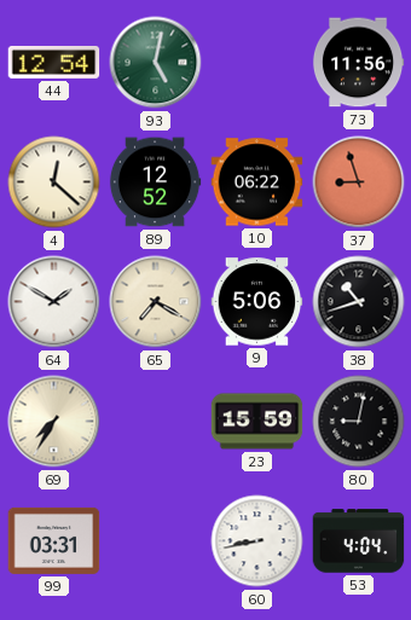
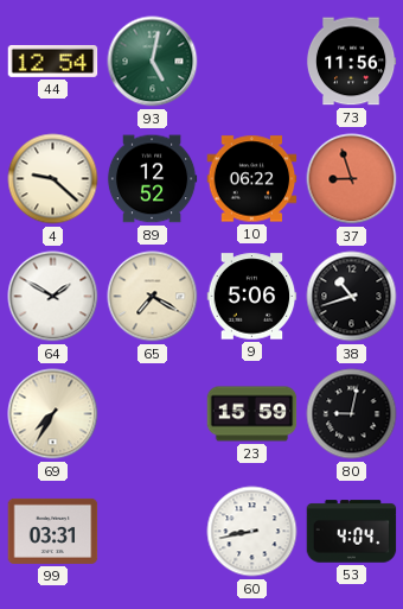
4: 12:22 -> 9:22 (53, 179)
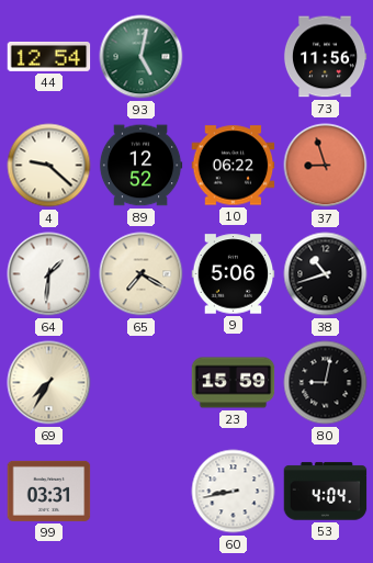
64: 1:50 -> 1:31 (49, 274)
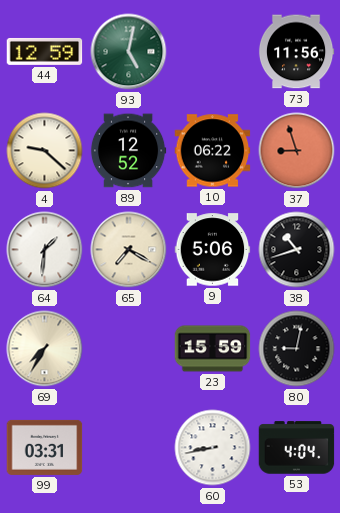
44: 12:54 -> 12:59 (45, 51)
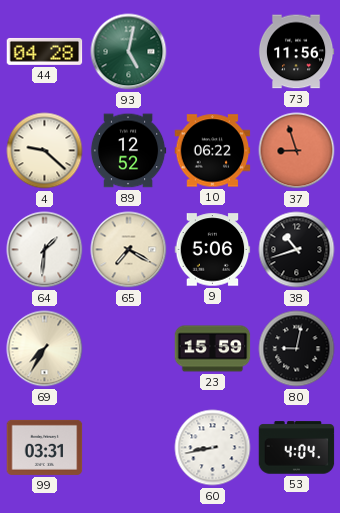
44: 12:59 -> 04:28 (45, 51)
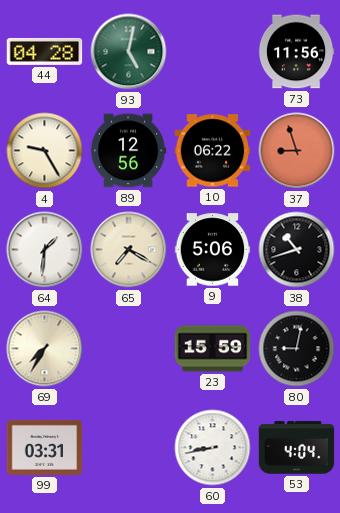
4: 9:22 -> 9:25 (45, 151)
89: 12:52 -> 12:56 (128, 151)
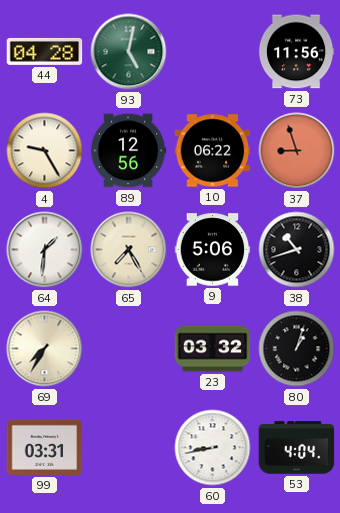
65: 7:20 -> 7:25 (129, 250)
23: 15:59 -> 03:32 (213, 349)
80: 9:02 -> 1:03 (297, 349)
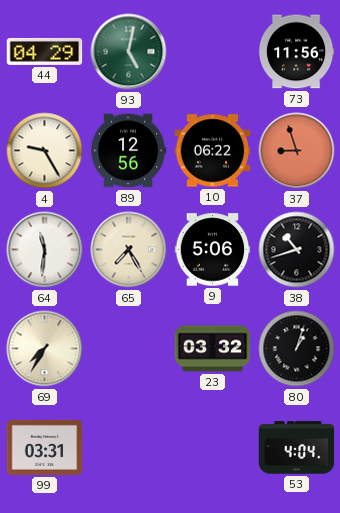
44: 04:28 -> 04:29 (45, 51)
64: 1:31 -> 11:31 (45, 250)
60: 8:43 -> none (213, 448)
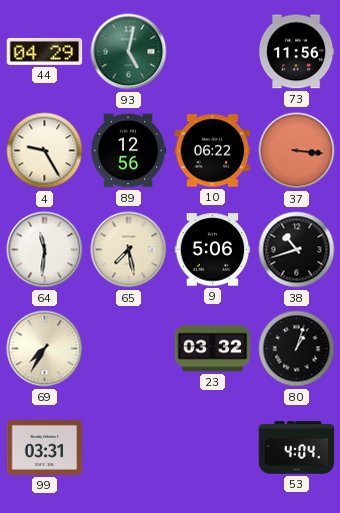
37: 8:57 -> 3:16 (297, 151)
65: 7:25 -> 7:28 (129, 250)
